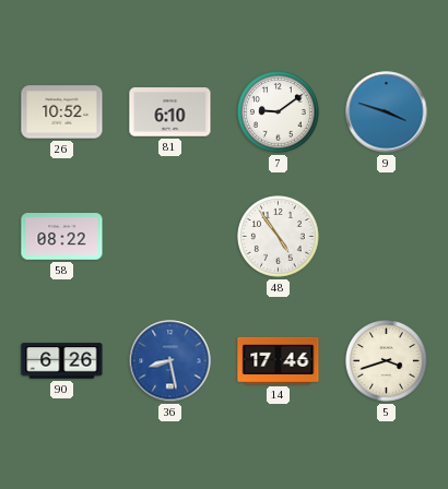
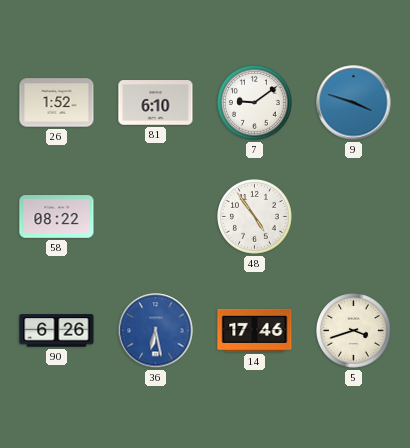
26: 10:52 -> 1:52 (57, 103)
36: 8:28 -> 6:28 (156, 331)
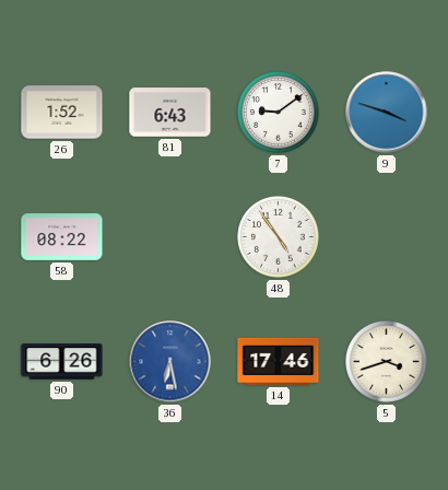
81: 6:10 -> 6:43 (170, 113)
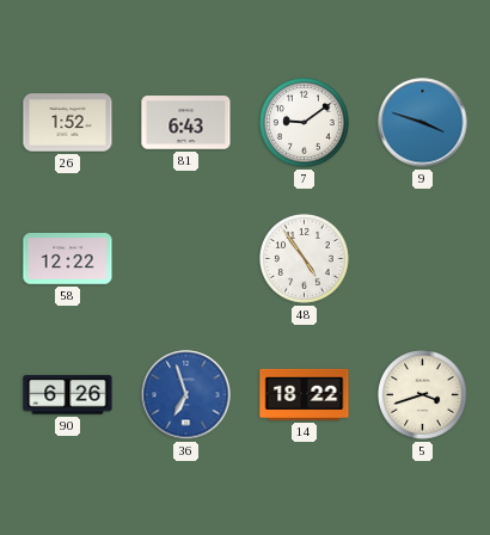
58: 08:22 -> 12:22 (68, 259)
36: 6:28 -> 6:57 (186, 395)
14: 17:46 -> 18:22 (305, 394)
